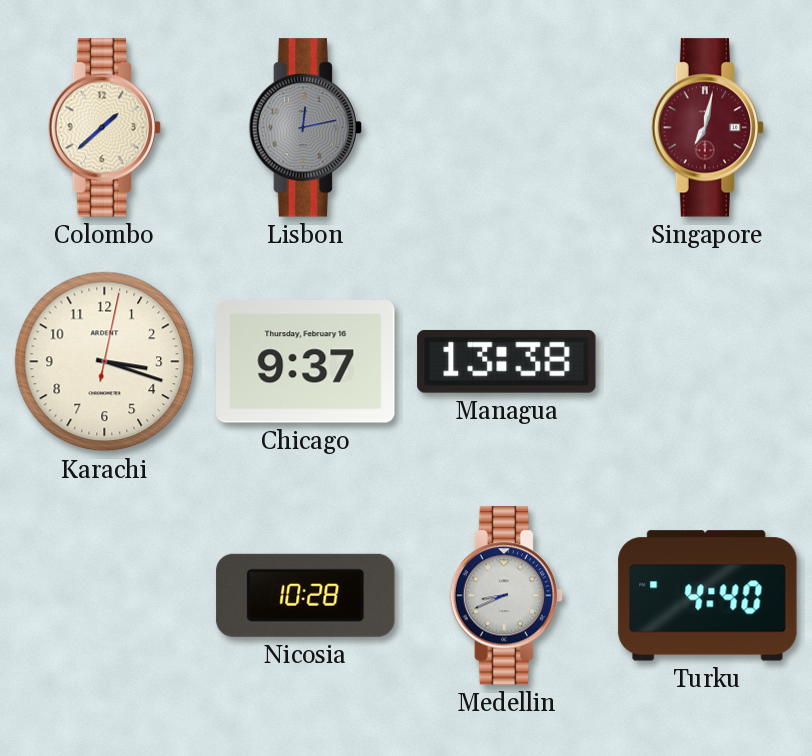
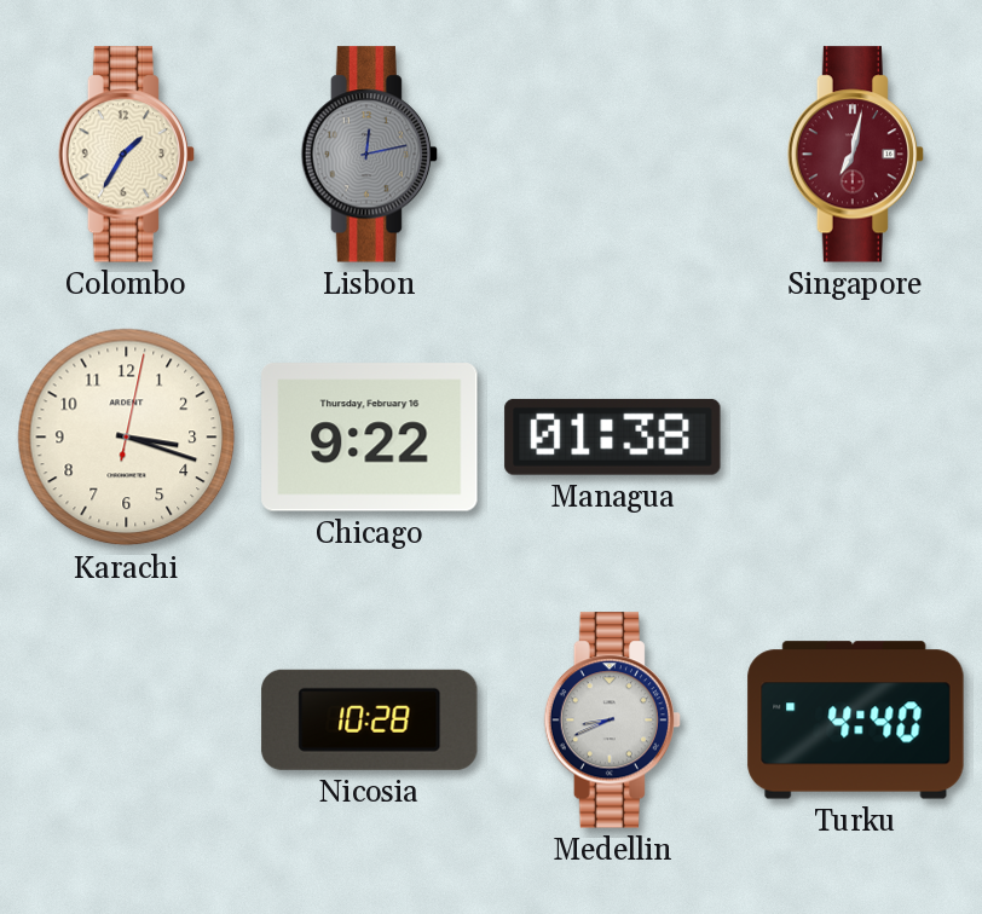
Colombo: 1:38 -> 1:35 (127, 155)
Chicago: 9:37 -> 9:22 (370, 438)
Managua: 13:38 -> 01:38 (613, 436)
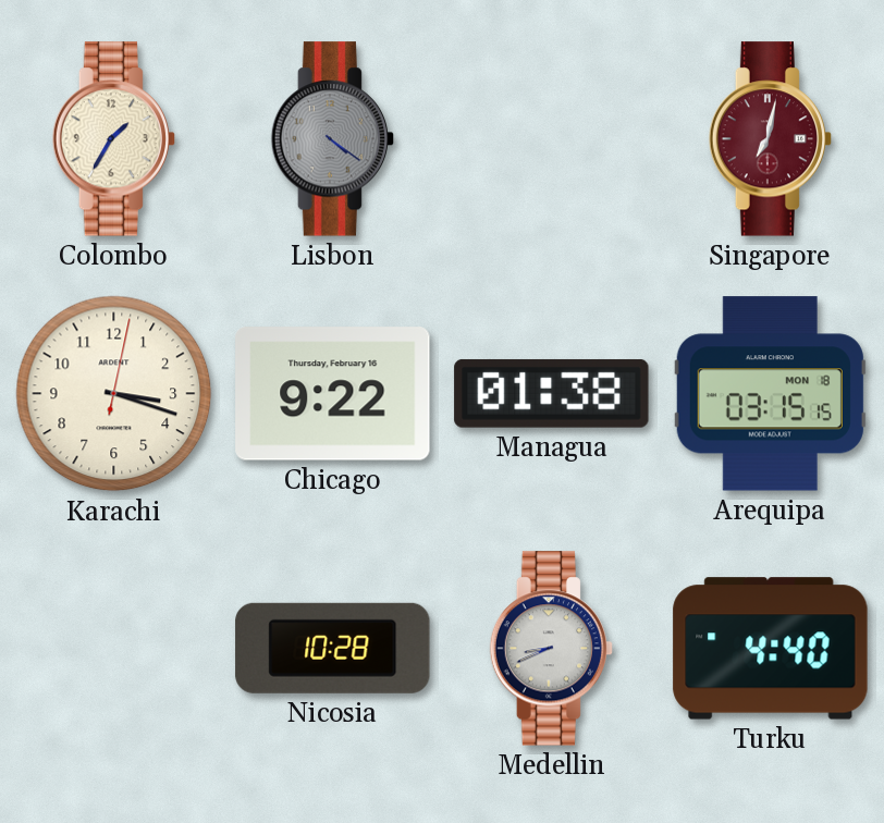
Lisbon: 12:13 -> 4:21 (333, 139)
Arequipa: none -> 03:15 (770, 394)
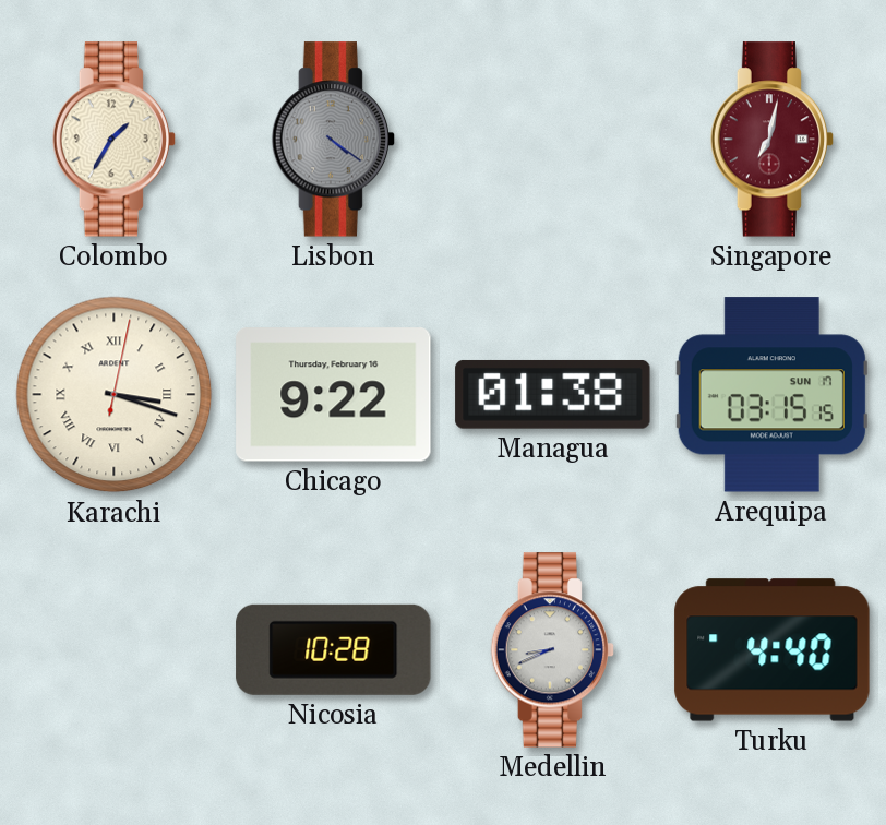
Karachi numerals: Arabic -> Roman (115, 395)
Arequipa date: MON 18 -> SUN 17 (771, 395)
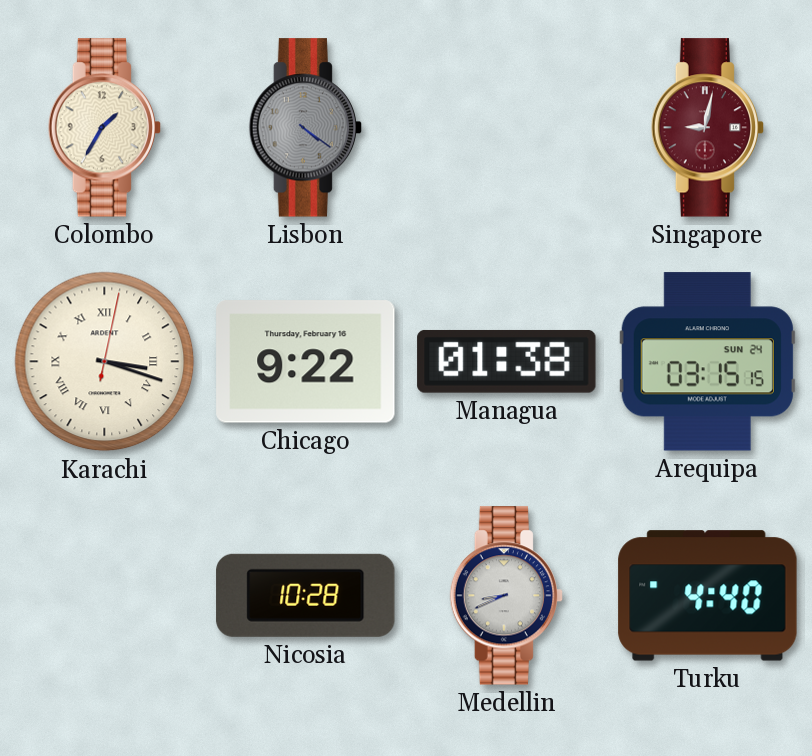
Singapore: 7:02 -> 9:02 (708, 128)
Arequipa date: SUN 17 -> SUN 24 (707, 362)
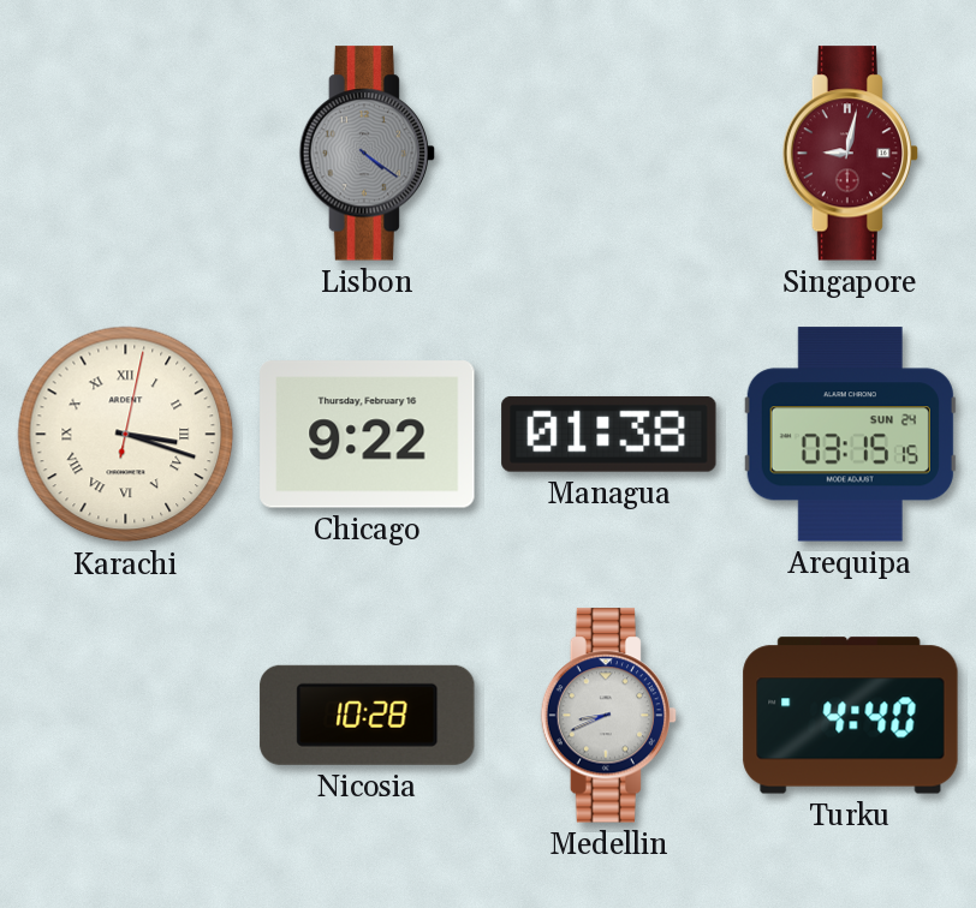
Colombo: 1:35 -> none (105, 128)
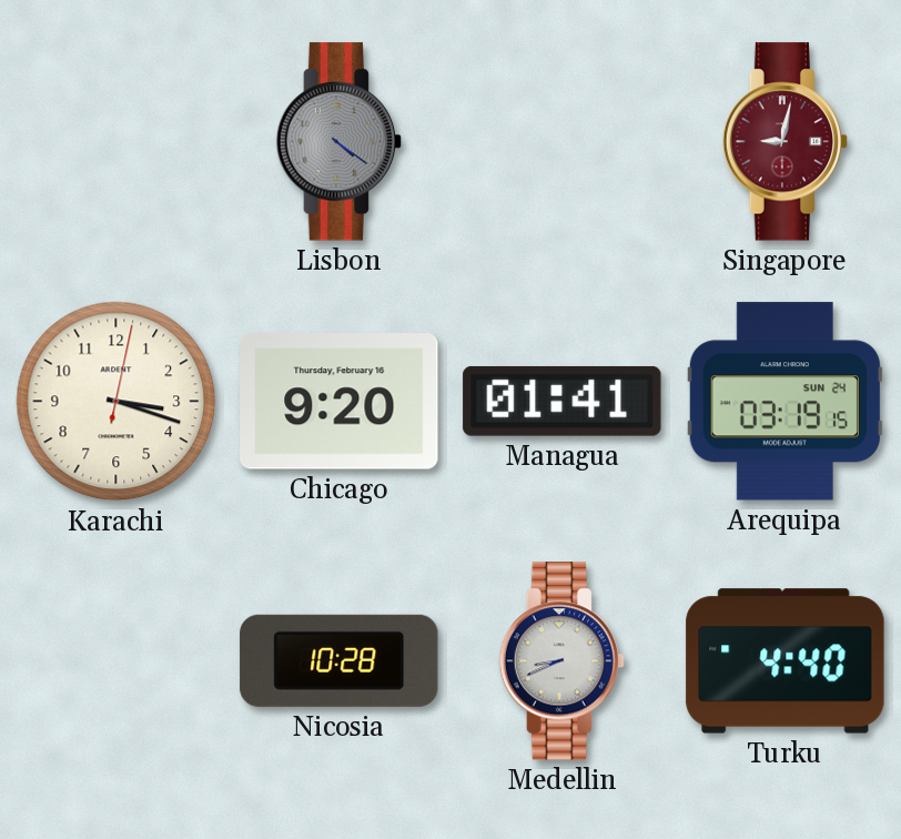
Karachi numerals: Roman -> Arabic (117, 402)
Chicago: 9:22 -> 9:20 (340, 402)
Managua: 01:38 -> 01:41 (563, 401)
Arequipa: 03:15 -> 03:19 (784, 402)
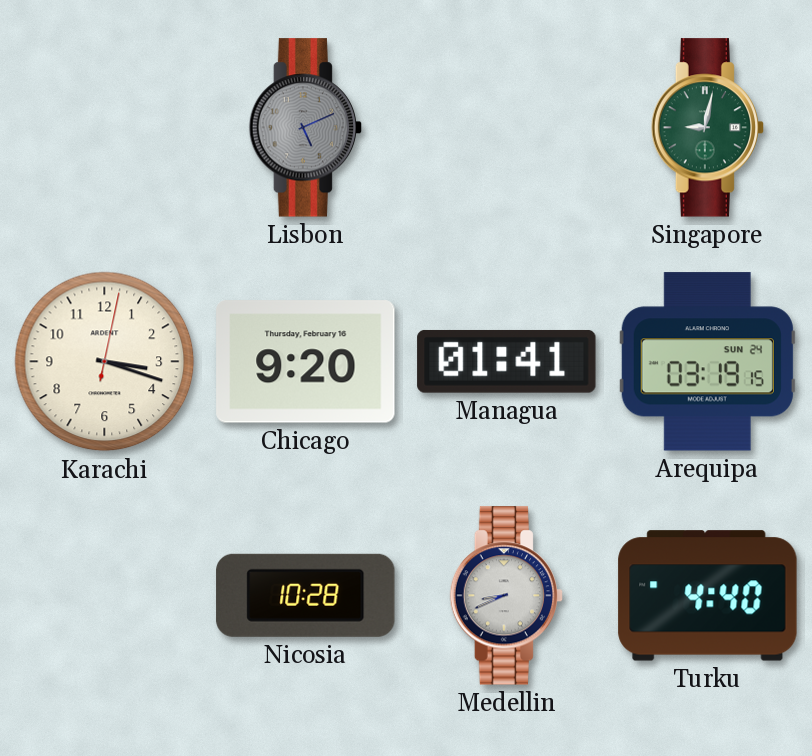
Lisbon: 4:21 -> 5:11 (306, 128)
Singapore dial: burgundy -> green (708, 128)
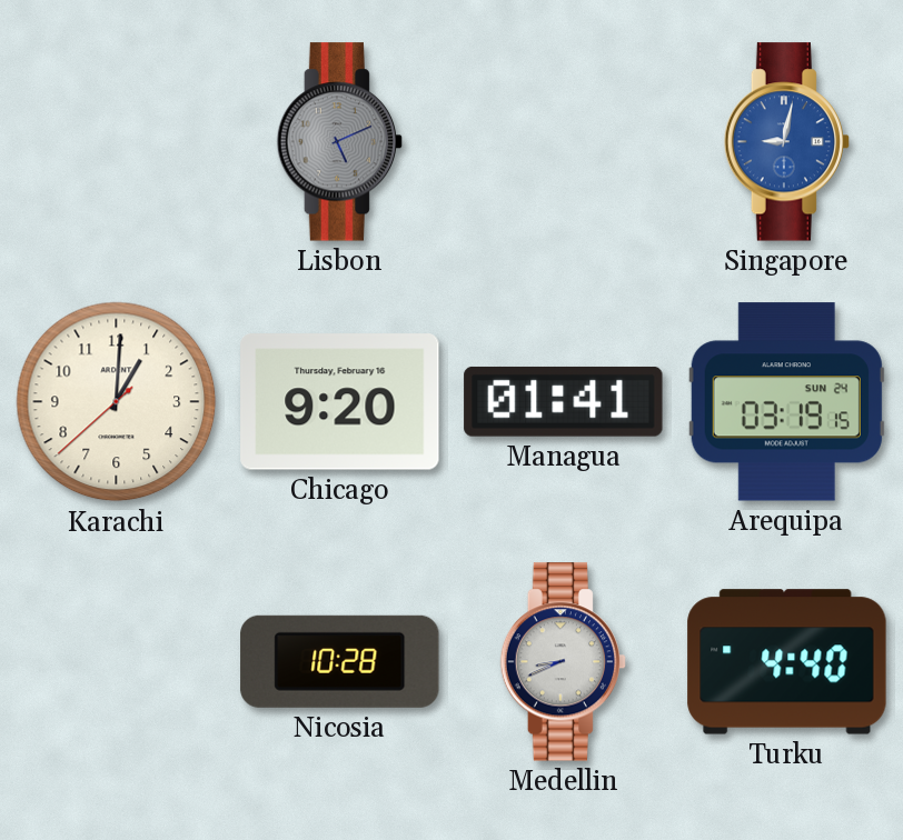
Singapore dial: green -> blue (787, 142)
Karachi: 3:18 -> 1:00 (117, 402)
